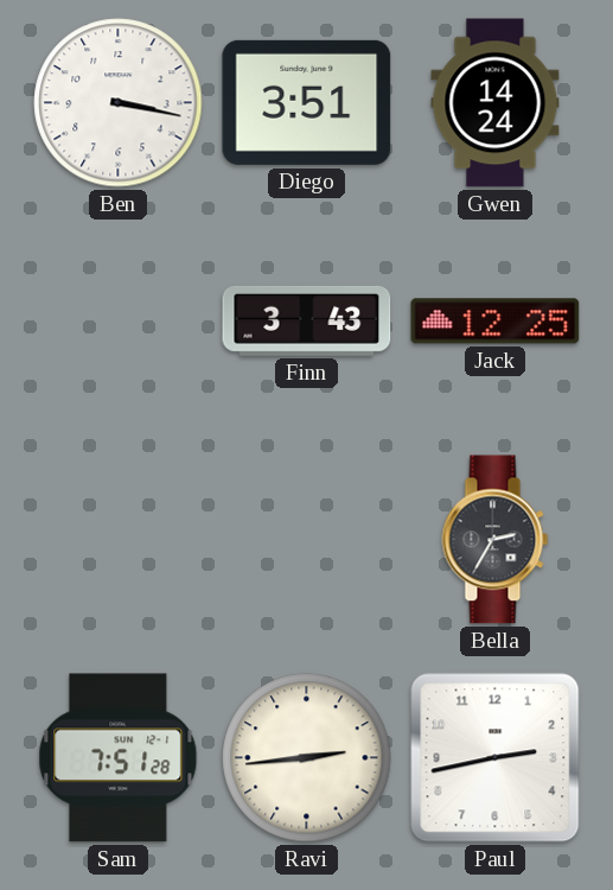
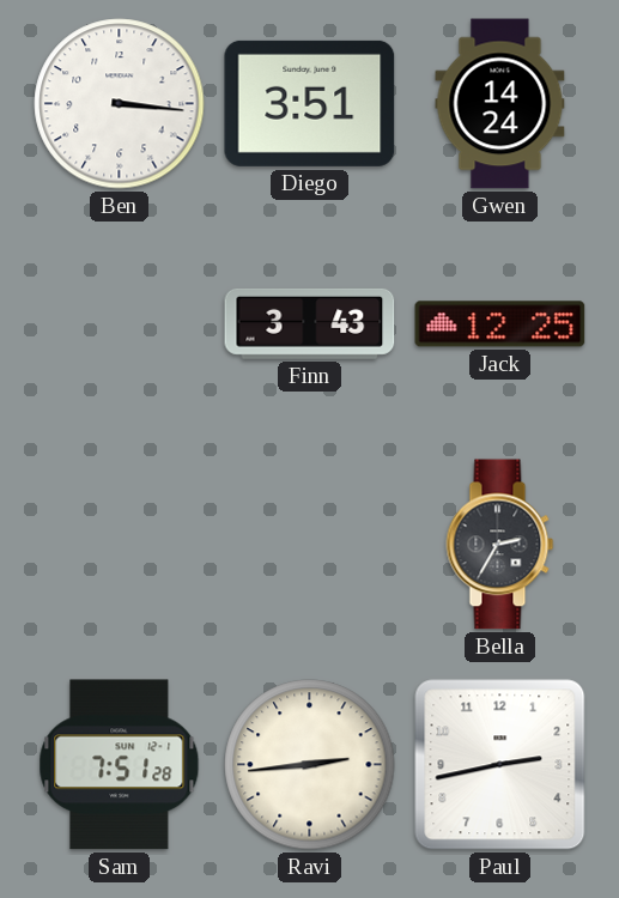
Ben: 3:17 -> 3:16 (120, 104)
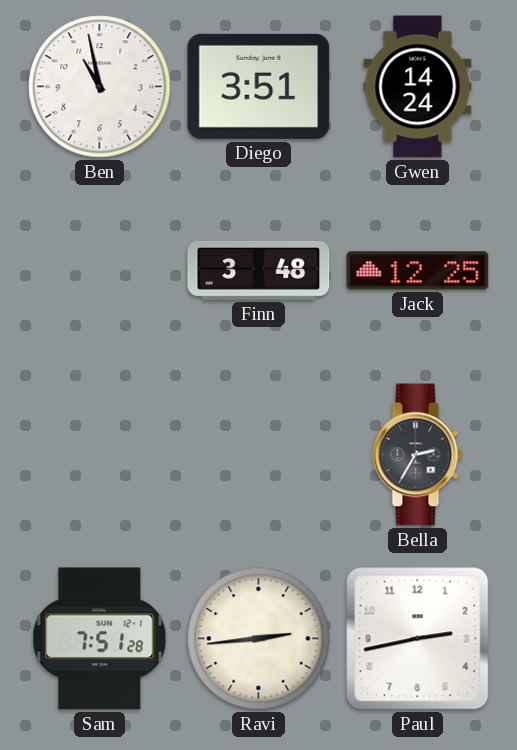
Ben: 3:16 -> 10:58 (100, 87)
Finn: 3:43 -> 3:48 (259, 270)
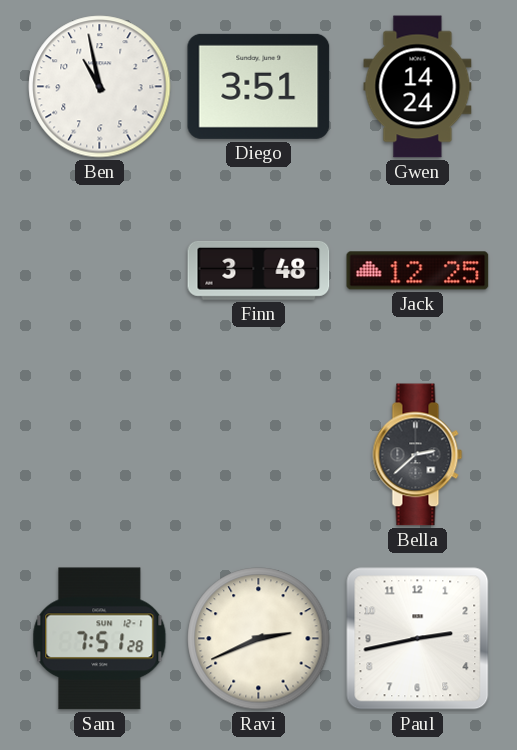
Bella: 2:35 -> 2:38 (418, 455)
Ravi: 2:44 -> 2:41 (259, 639)
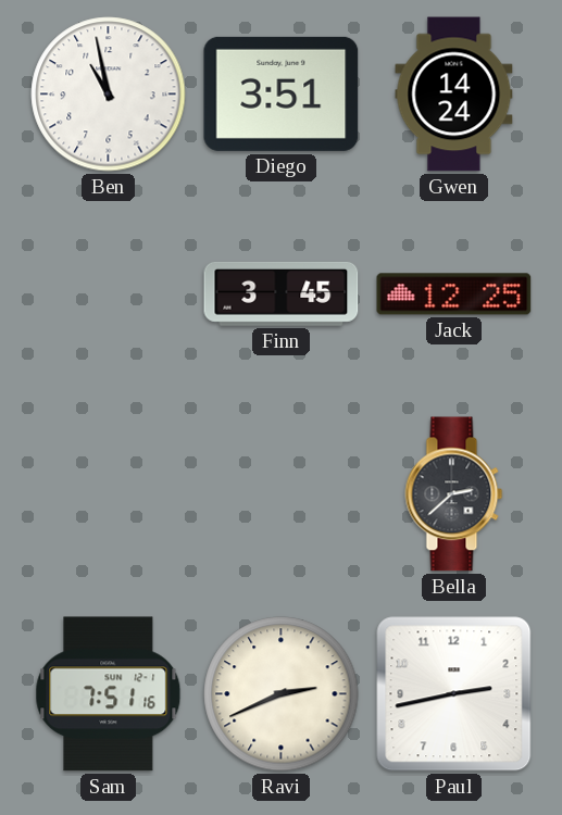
Finn: 3:48 -> 3:45 (282, 293)
Sam: 7:51:28 -> 7:51:16 (109, 694)
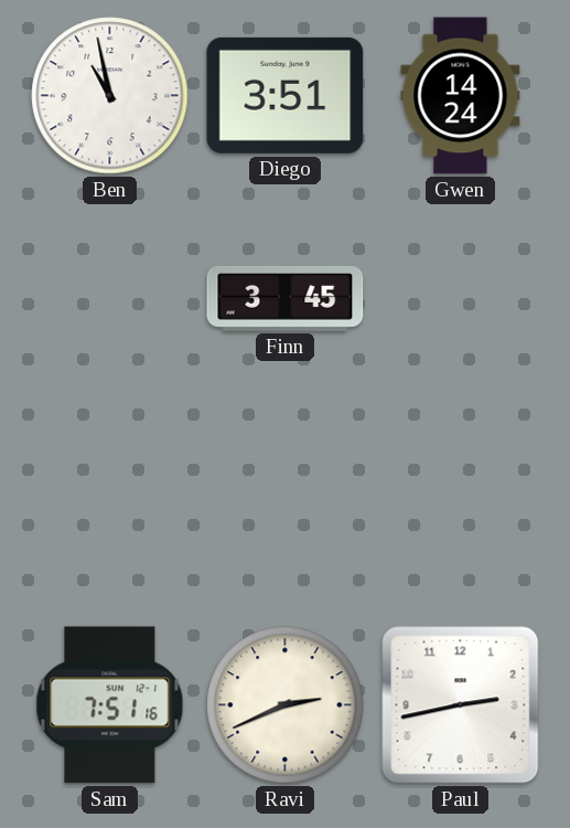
Jack: 12:25 -> none (454, 294)
Bella: 2:38 -> none (454, 494)
